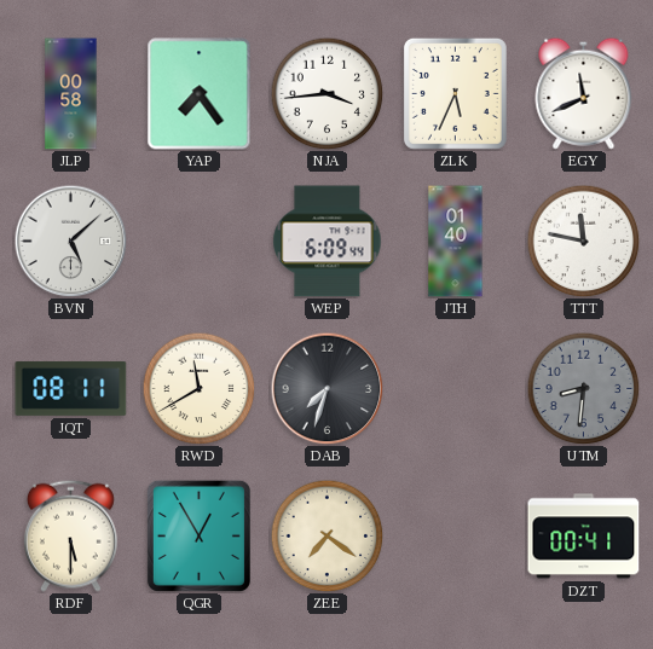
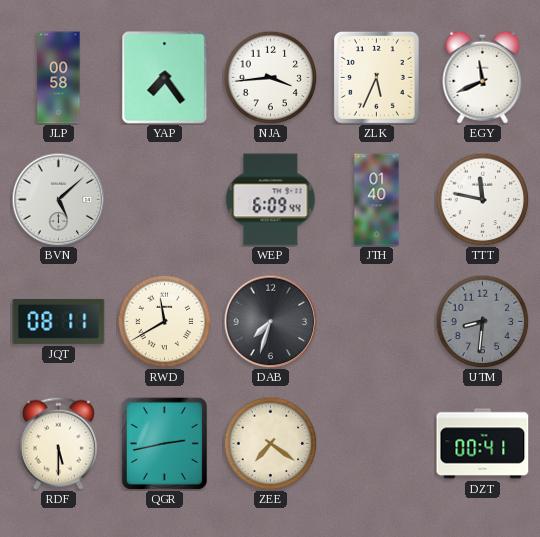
QGR: 12:55 -> 2:43 (164, 443)
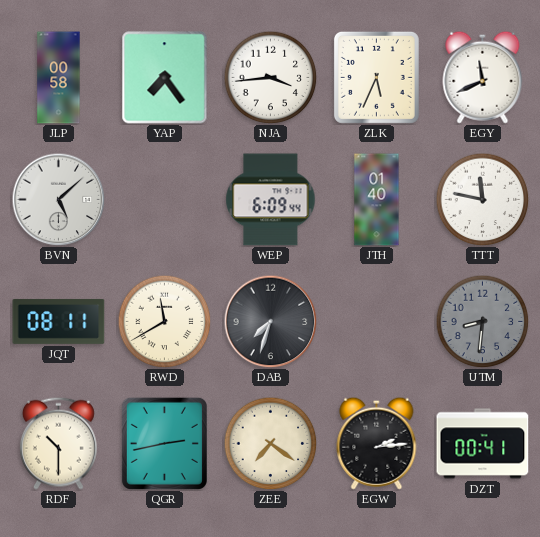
RDF: 5:30 -> 10:30 (58, 443)
EGW: none -> 2:14 (377, 443)
